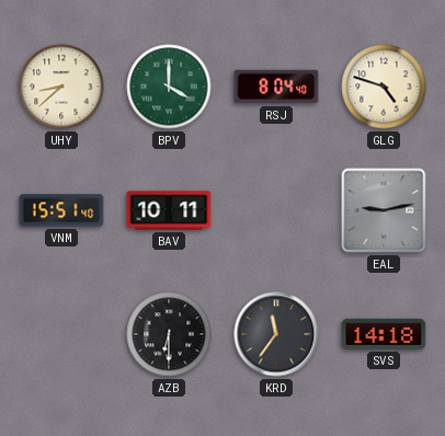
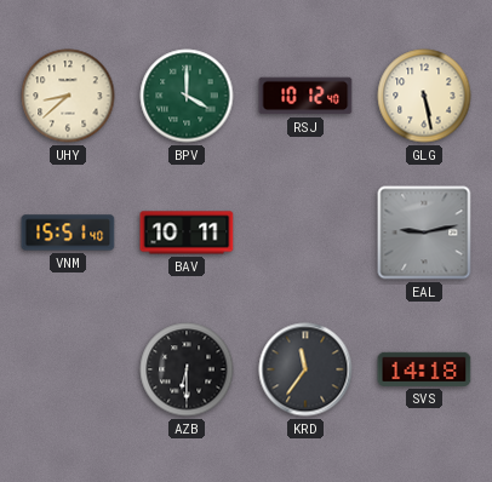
RSJ: 8:04 -> 10:12 (305, 96)
GLG: 4:48 -> 5:28 (424, 96)
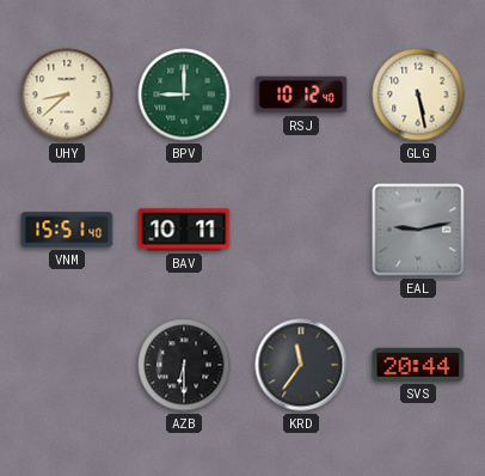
BPV: 4:00 -> 9:00 (184, 94)
SVS: 14:18 -> 20:44 (418, 365)
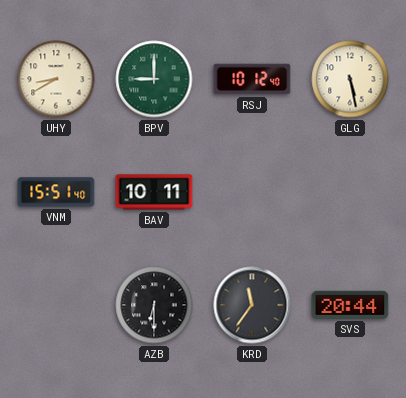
UHY: 8:38 -> 8:40 (56, 79)
EAL: 9:13 -> none (418, 230)
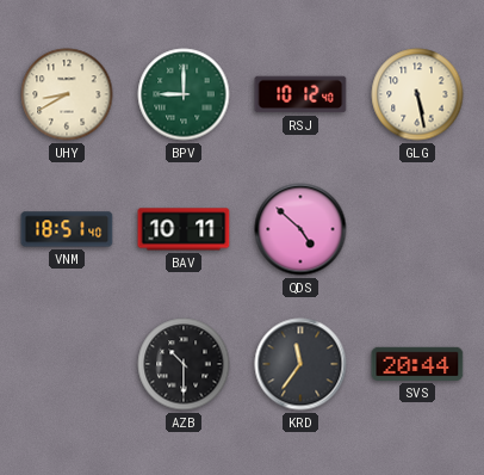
VNM: 15:51 -> 18:51 (67, 229)
QDS: none -> 4:52 (300, 229)
AZB: 6:30 -> 10:30 (184, 364)
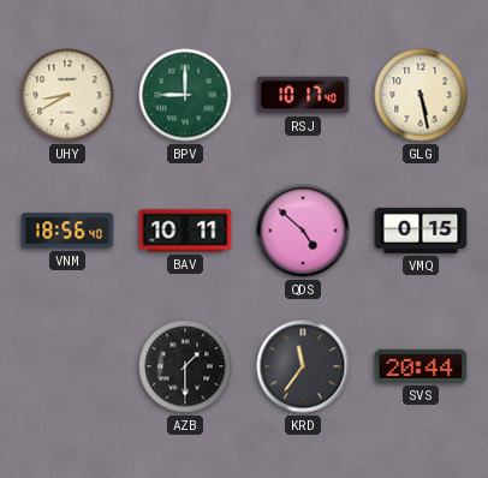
RSJ: 10:12 -> 10:17 (303, 95)
VNM: 18:51 -> 18:56 (67, 231)
VMQ: none -> 0:15 (421, 231)
AZB: 10:30 -> 1:30 (185, 366)
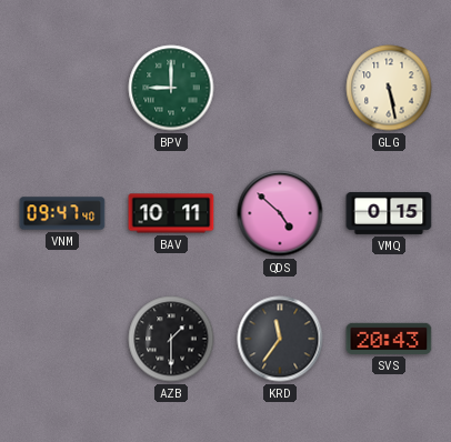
UHY: 8:40 -> none (67, 95)
RSJ: 10:17 -> none (303, 95)
VNM: 18:56 -> 09:47 (62, 213)
SVS: 20:44 -> 20:43 (389, 339)
